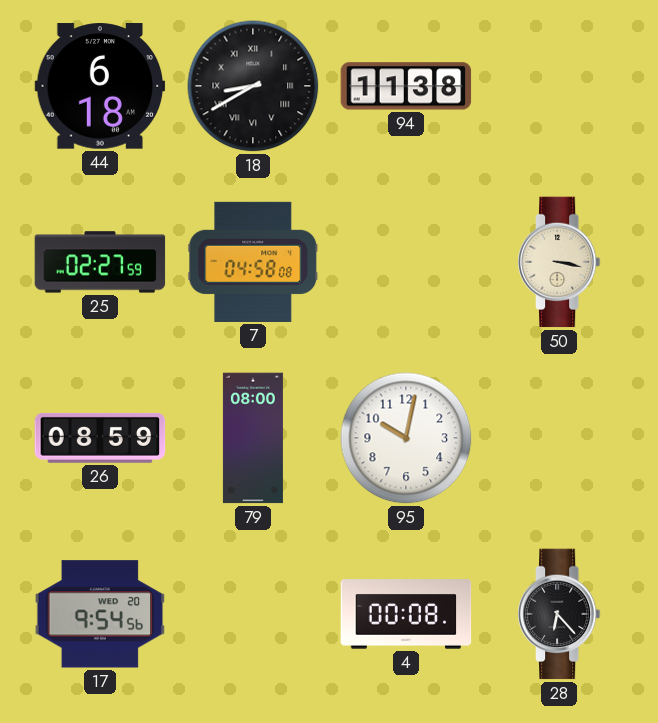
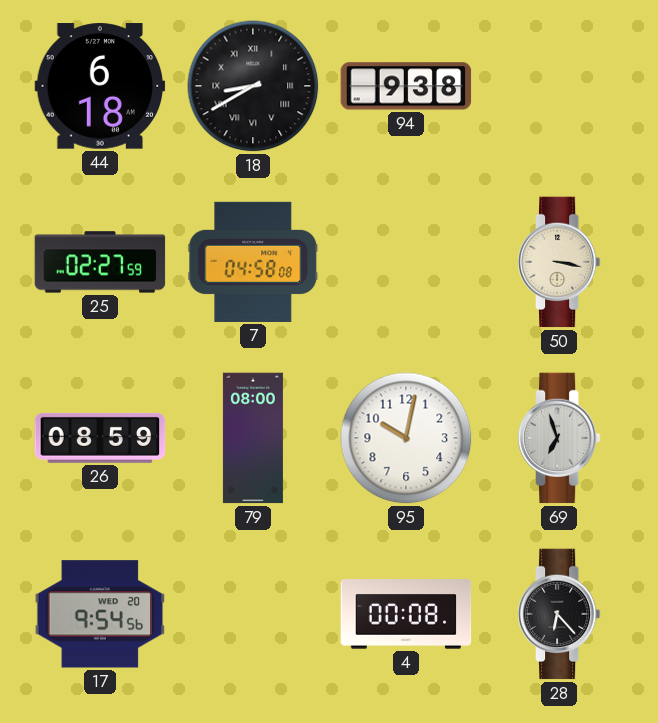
94: 11:38 -> 9:38 (406, 86)
69: none -> 6:57 (559, 438)
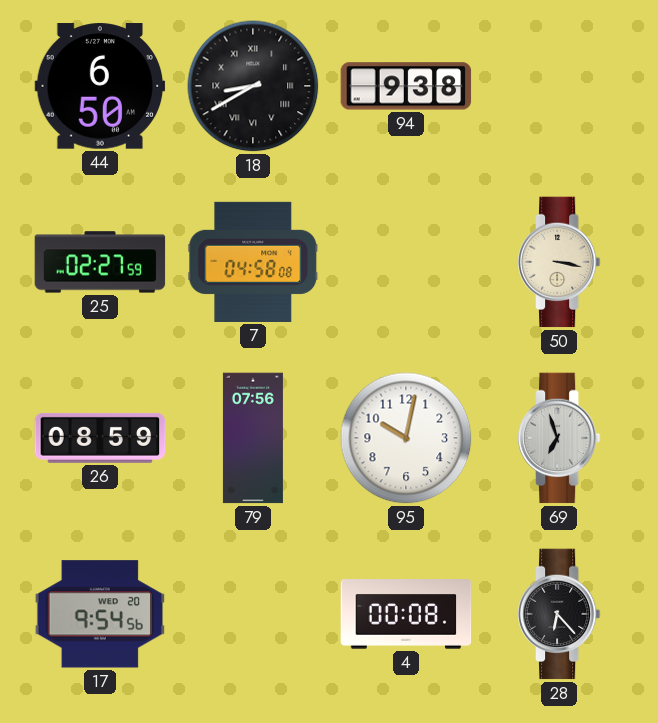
44: 6:18 -> 6:50 (100, 86)
79: 08:00 -> 07:56 (253, 438)
